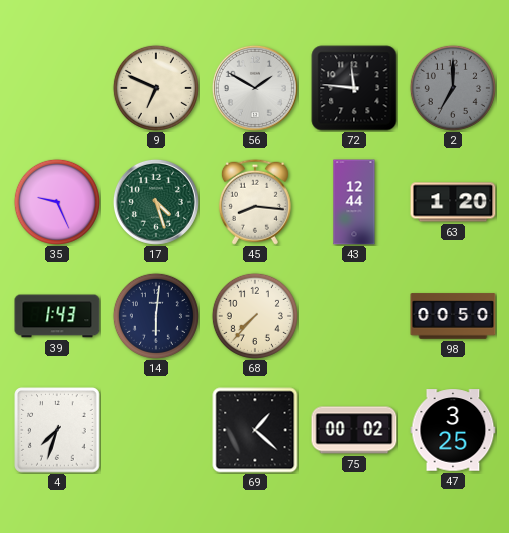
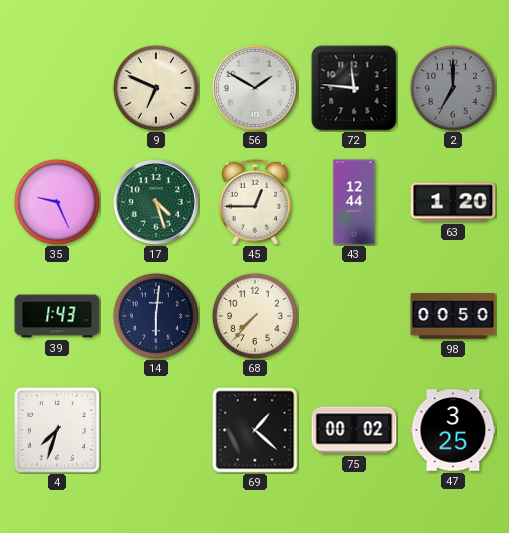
45: 8:16 -> 12:45 (255, 202)
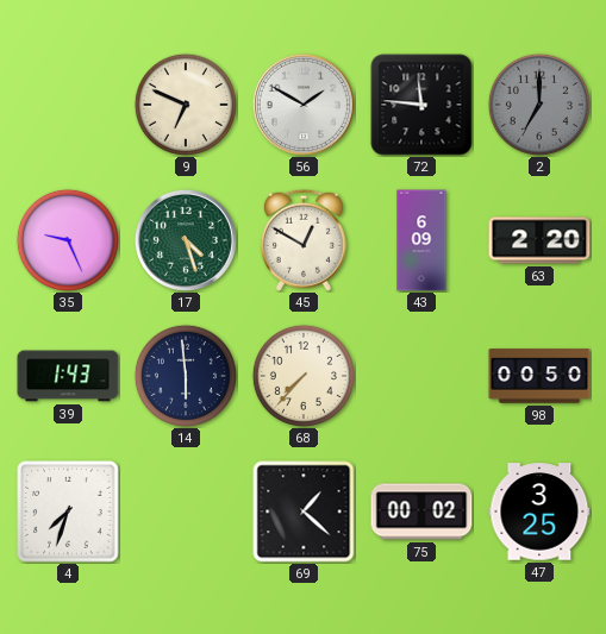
45: 12:45 -> 12:50 (304, 240)
43: 12:44 -> 6:09 (421, 240)
63: 1:20 -> 2:20 (539, 240)
14: 6:01 -> 5:59 (186, 376)
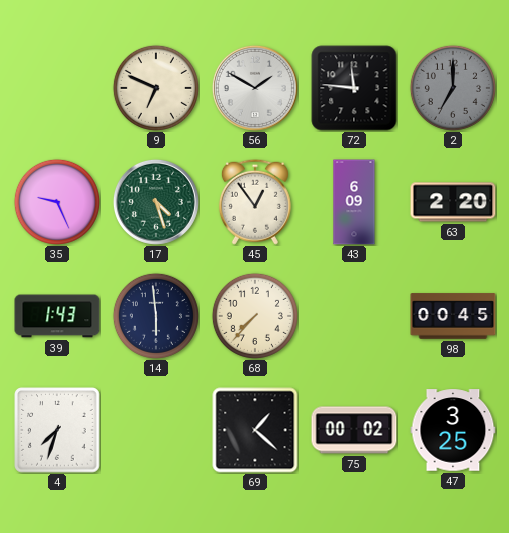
45: 12:50 -> 12:54 (255, 202)
98: 00:50 -> 00:45 (453, 316)
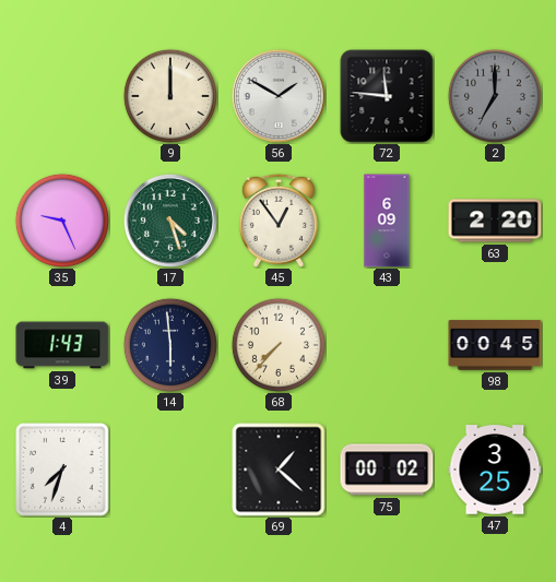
9: 6:49 -> 12:00 (170, 96)
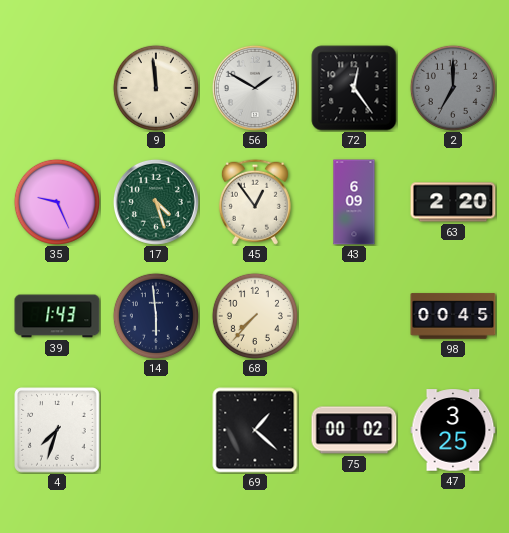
9: 12:00 -> 11:59 (156, 88)
72: 11:46 -> 12:24 (354, 88)
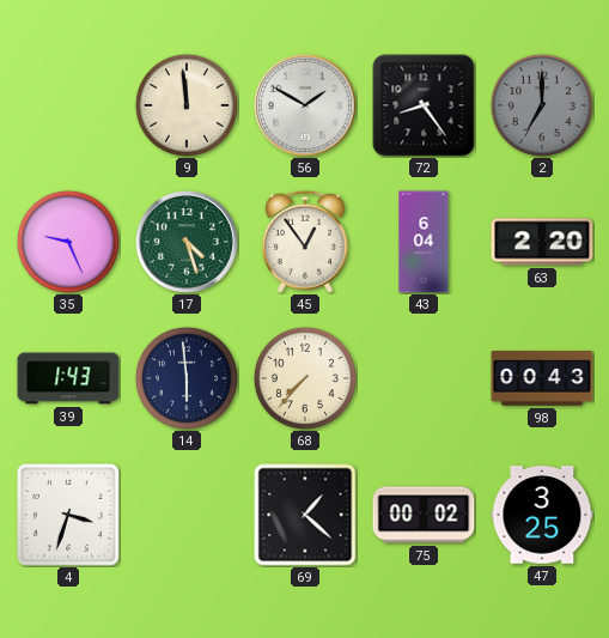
72: 12:24 -> 8:24 (424, 105)
43: 6:09 -> 6:04 (424, 242)
98: 00:45 -> 00:43 (542, 378)
4: 7:33 -> 3:33 (68, 515)
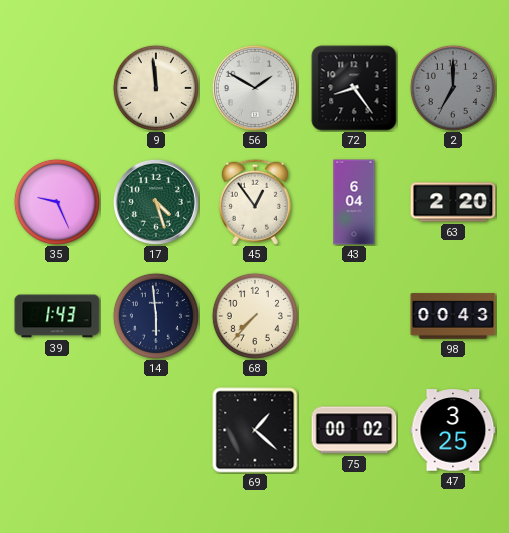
4: 3:33 -> none (68, 515)
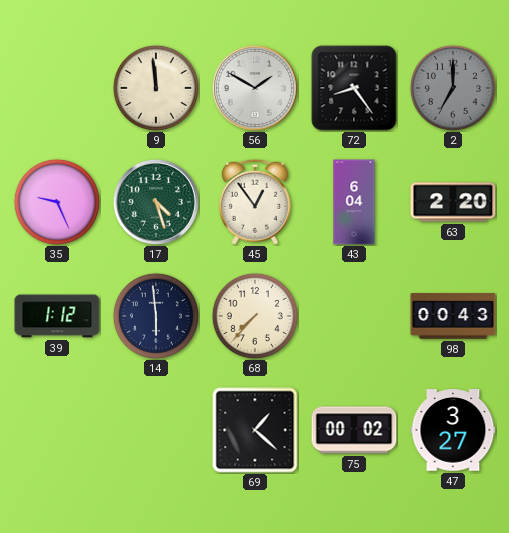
39: 1:43 -> 1:12 (57, 316)
47: 3:25 -> 3:27 (453, 430)
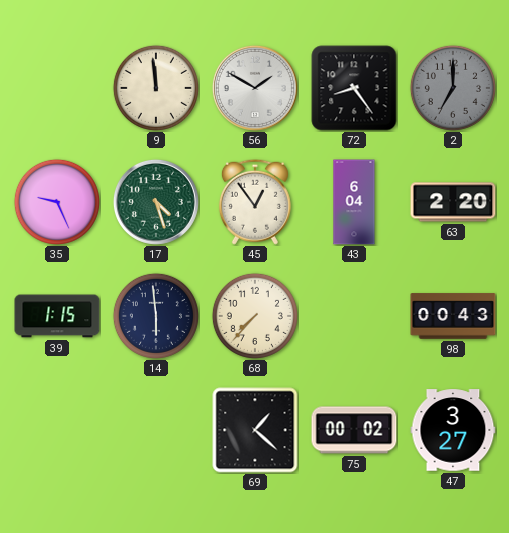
39: 1:12 -> 1:15 (57, 316)
